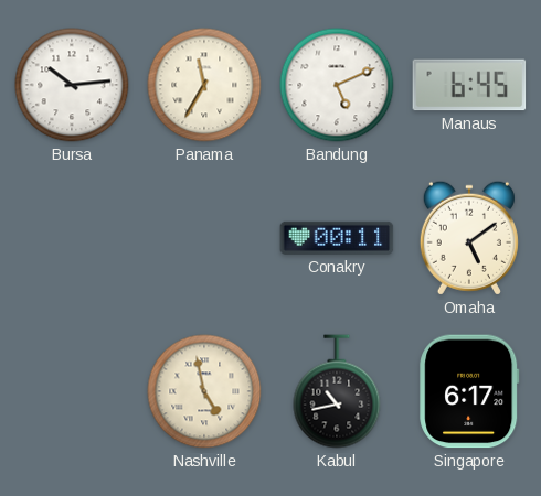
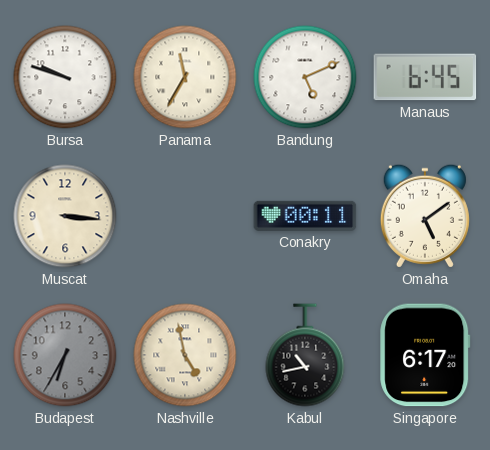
Bursa: 10:14 -> 9:48 (65, 77)
Muscat: none -> 3:16 (65, 216)
Budapest: none -> 6:35 (65, 355)
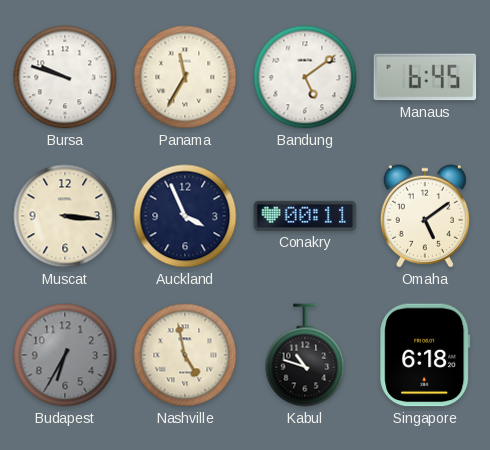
Bandung: 5:11 -> 5:09 (305, 77)
Auckland: none -> 3:56 (185, 216)
Kabul: 10:43 -> 10:48 (305, 355)
Singapore: 6:17 -> 6:18 (425, 355)
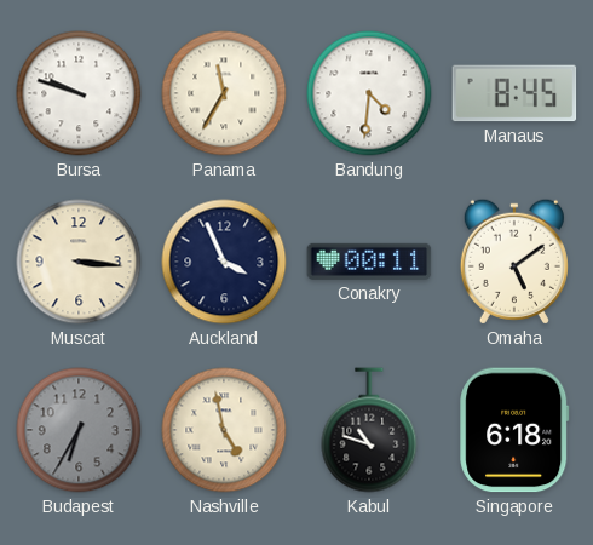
Bandung: 5:09 -> 4:31 (369, 93)
Manaus: 6:45 -> 8:45 (514, 93)
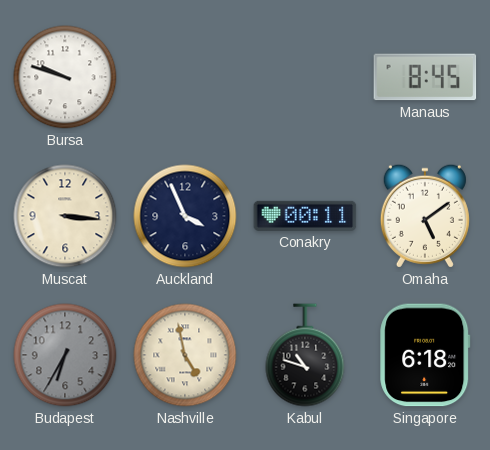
Panama: 11:35 -> none (224, 93)
Bandung: 4:31 -> none (369, 93)
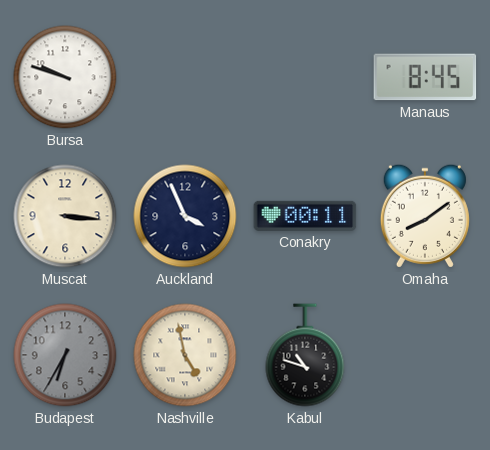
Omaha: 5:09 -> 8:09 (425, 216)
Singapore: 6:18 -> none (425, 355)
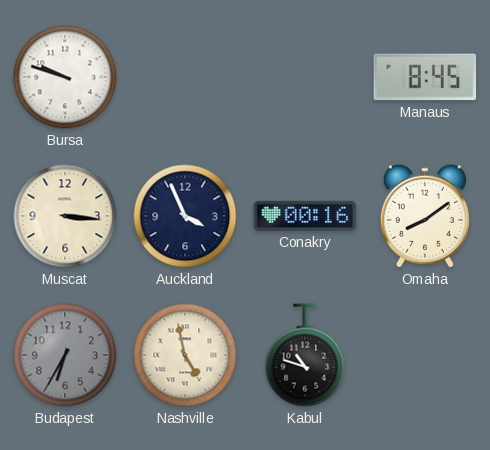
Conakry: 00:11 -> 00:16 (305, 216)
